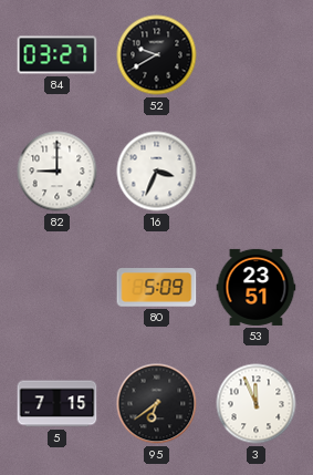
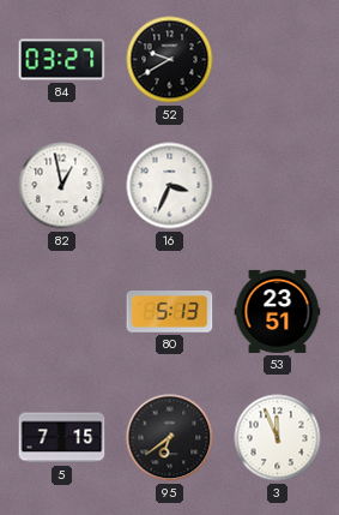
82: 9:00 -> 12:58 (62, 186)
80: 5:09 -> 5:13 (170, 312)
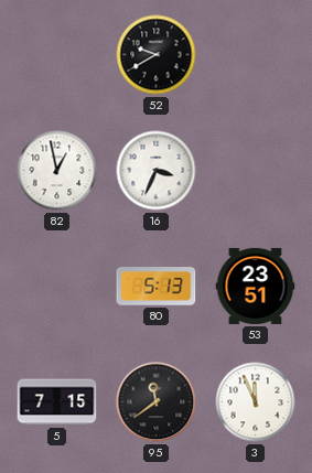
84: 03:27 -> none (62, 60)
95: 6:39 -> 11:39 (157, 402)
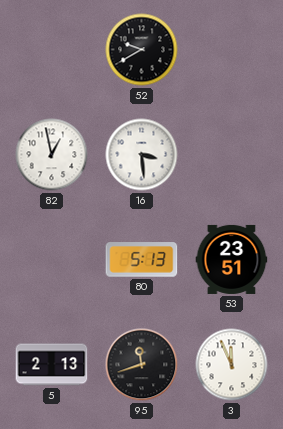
16: 3:34 -> 3:29 (142, 155)
5: 7:15 -> 2:13 (52, 365)
95: 11:39 -> 11:42 (142, 365)
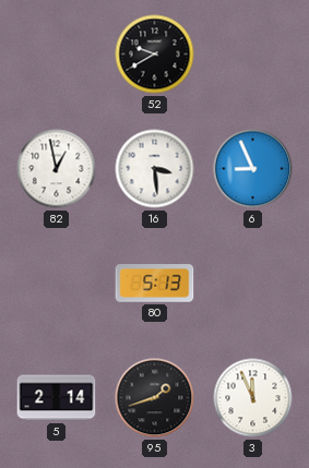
6: none -> 8:56 (253, 169)
53: 23:51 -> none (232, 259)
5: 2:13 -> 2:14 (57, 398)
95: 11:42 -> 1:42 (155, 398)
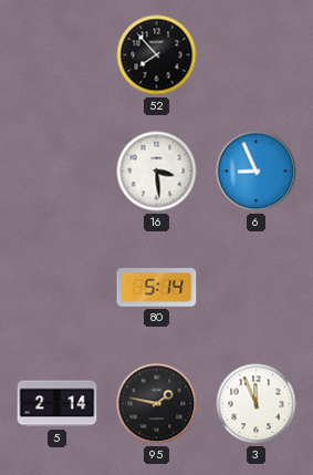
52: 9:40 -> 7:53 (157, 55)
82: 12:58 -> none (57, 169)
80: 5:13 -> 5:14 (157, 288)
95: 1:42 -> 1:47 (157, 404)
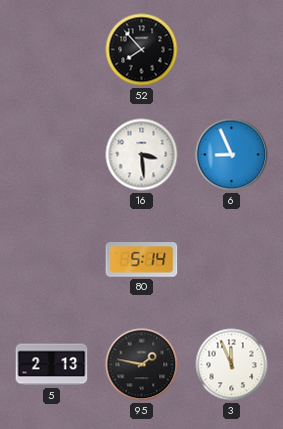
5: 2:14 -> 2:13 (52, 365)
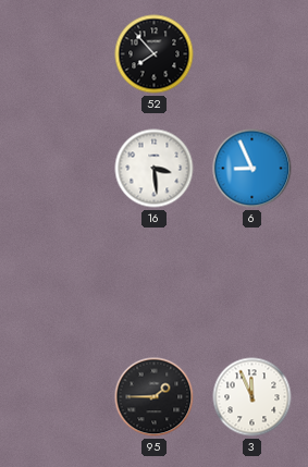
80: 5:14 -> none (142, 260)
5: 2:13 -> none (52, 365)
95: 1:47 -> 1:45 (155, 397)
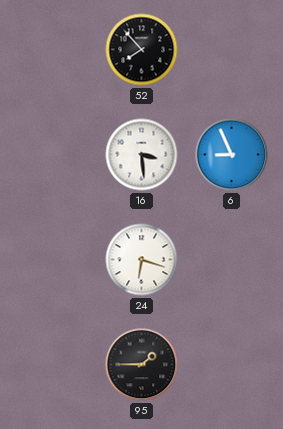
24: none -> 6:18 (142, 260)
3: 11:56 -> none (252, 397)
